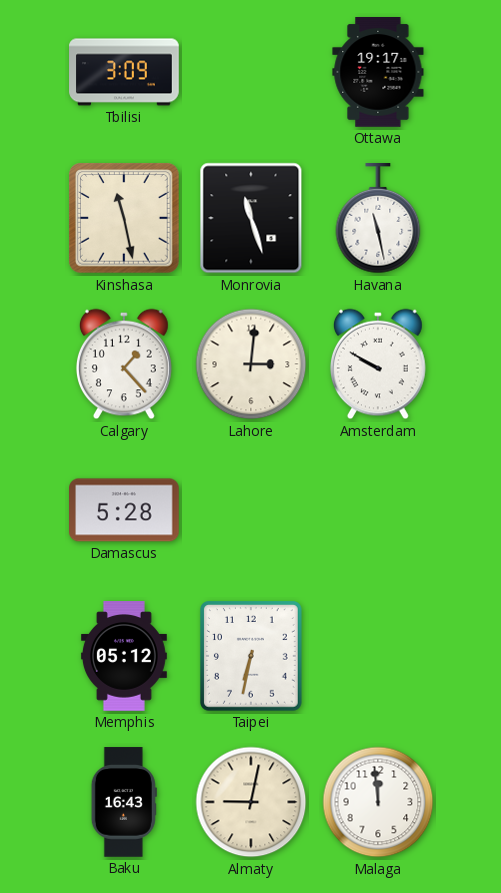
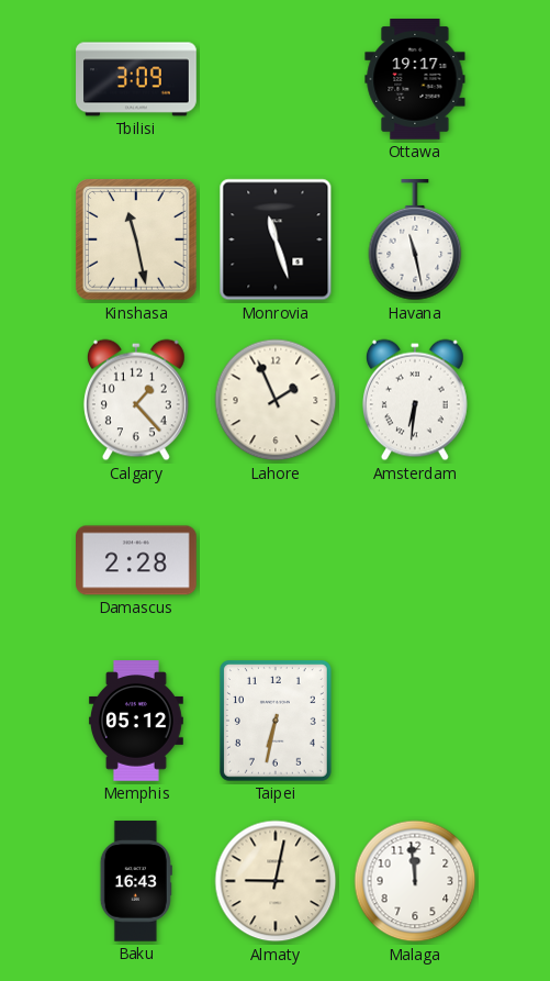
Lahore: 3:01 -> 1:56 (276, 400)
Amsterdam: 9:50 -> 6:31 (415, 400)
Damascus: 5:28 -> 2:28 (137, 560)
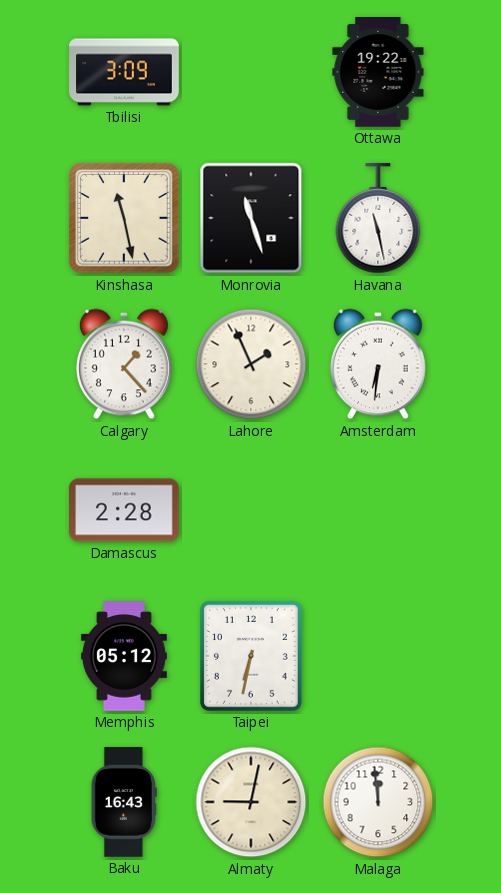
Ottawa: 19:17 -> 19:22 (378, 73)
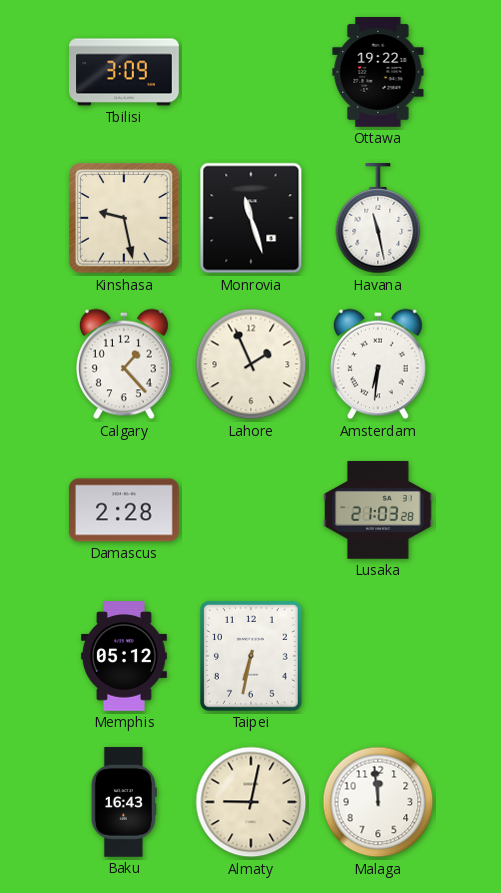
Kinshasa: 11:28 -> 9:28 (124, 218)
Lusaka: none -> 21:03 (378, 510)
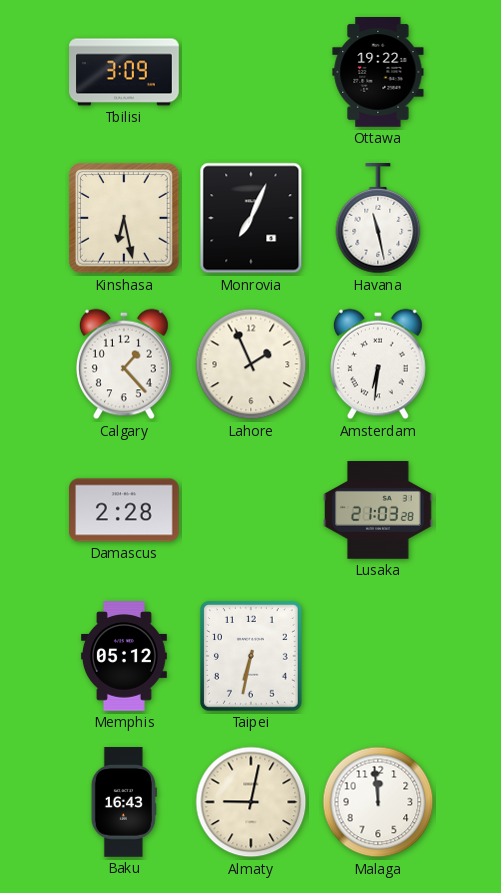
Kinshasa: 9:28 -> 6:28 (124, 218)
Monrovia: 11:27 -> 7:04 (251, 218)
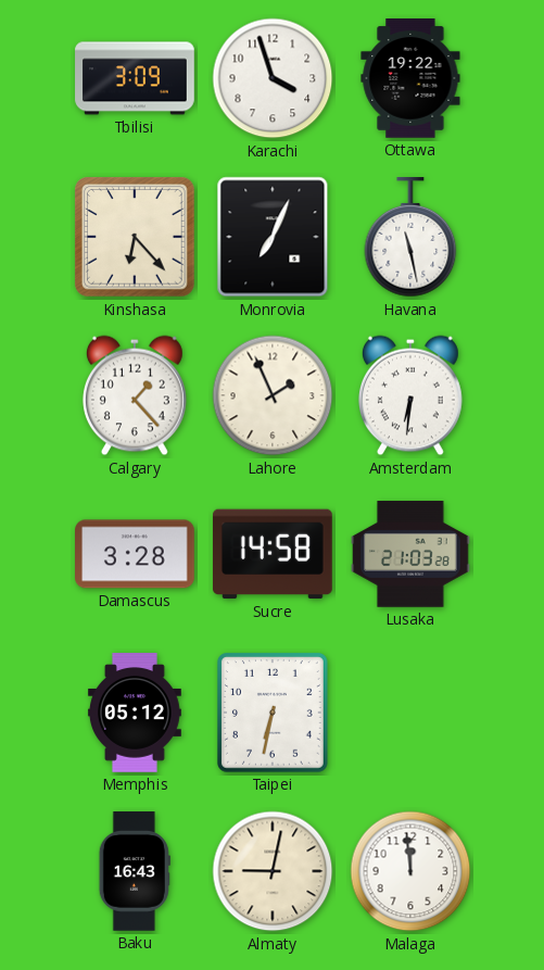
Karachi: none -> 3:57 (273, 78)
Kinshasa: 6:28 -> 6:23 (135, 237)
Damascus: 2:28 -> 3:28 (136, 554)
Sucre: none -> 14:58 (274, 554)
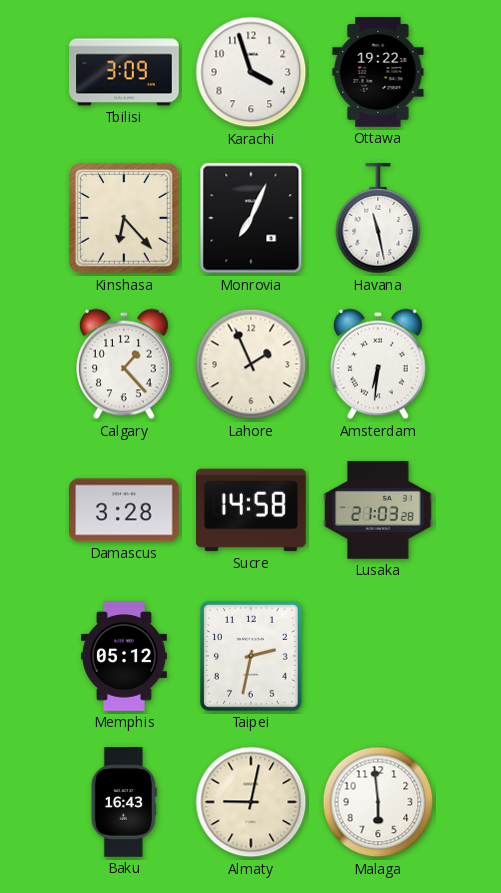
Taipei: 6:32 -> 2:32 (251, 656)
Malaga: 11:59 -> 5:59 (378, 802)
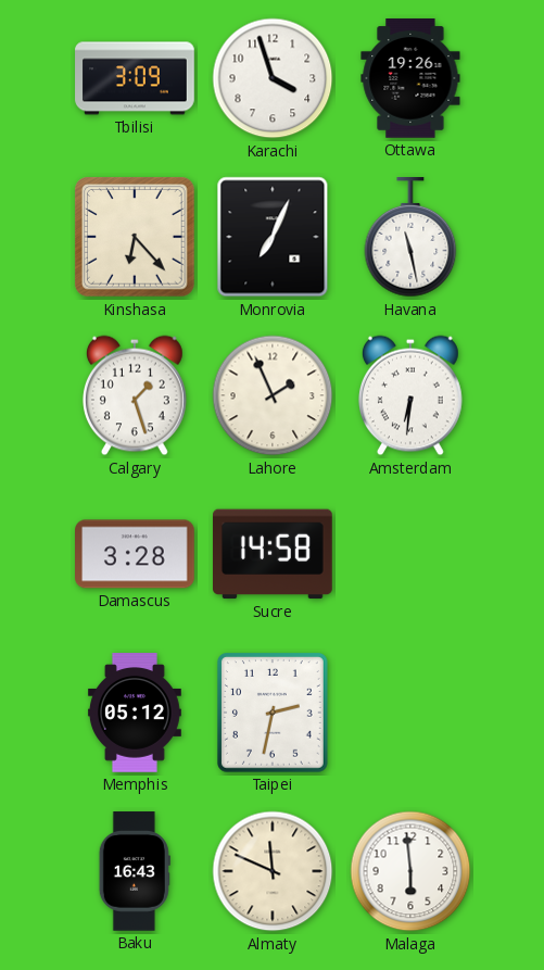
Ottawa: 19:22 -> 19:26 (410, 79)
Calgary: 1:23 -> 1:27 (135, 395)
Lusaka: 21:03 -> none (378, 510)
Almaty: 9:02 -> 11:49 (273, 871)
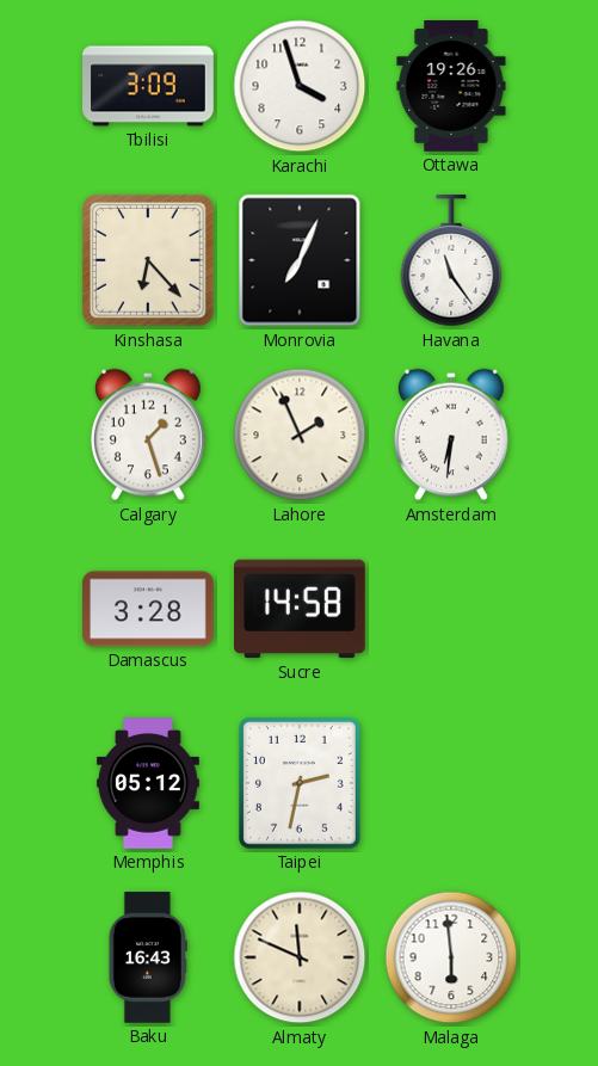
Havana: 11:28 -> 11:24 (451, 261)
